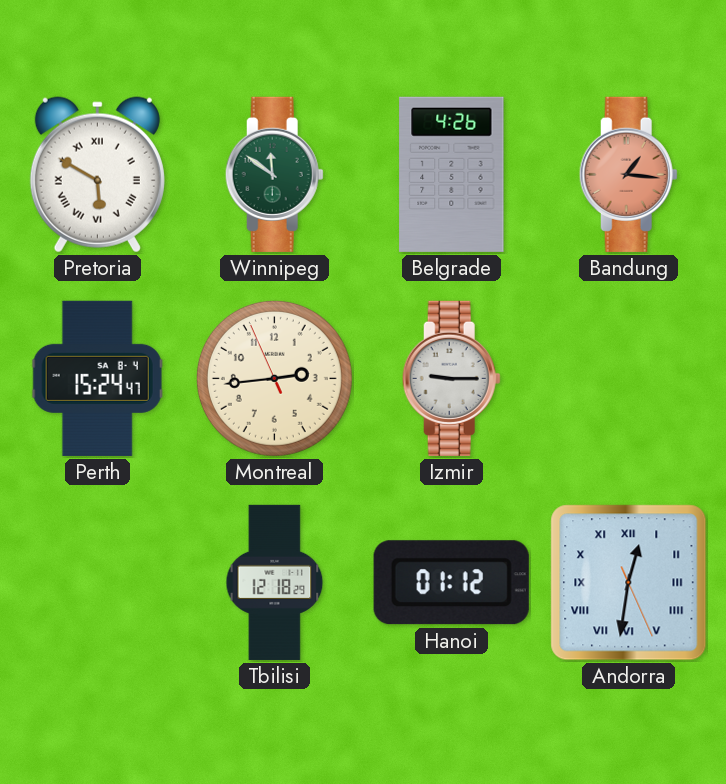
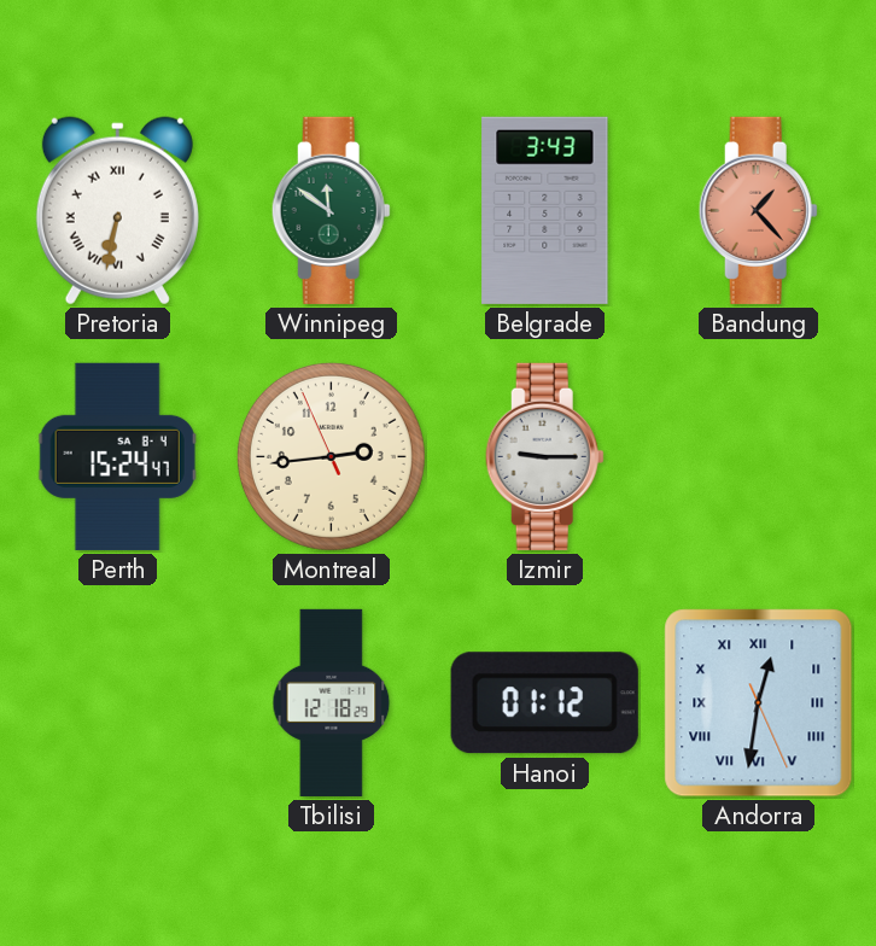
Pretoria: 5:50 -> 6:32 (117, 211)
Belgrade: 4:26 -> 3:43 (545, 210)
Bandung: 1:16 -> 1:23 (758, 210)
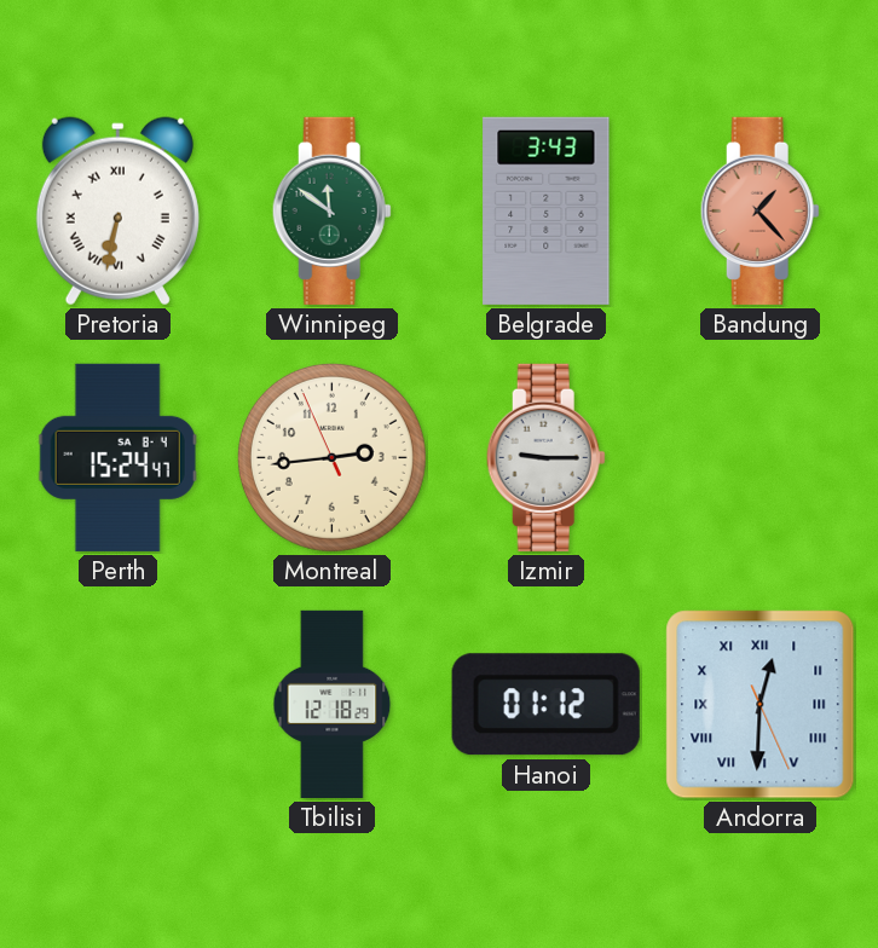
Andorra: 12:31 -> 12:30 (761, 705)
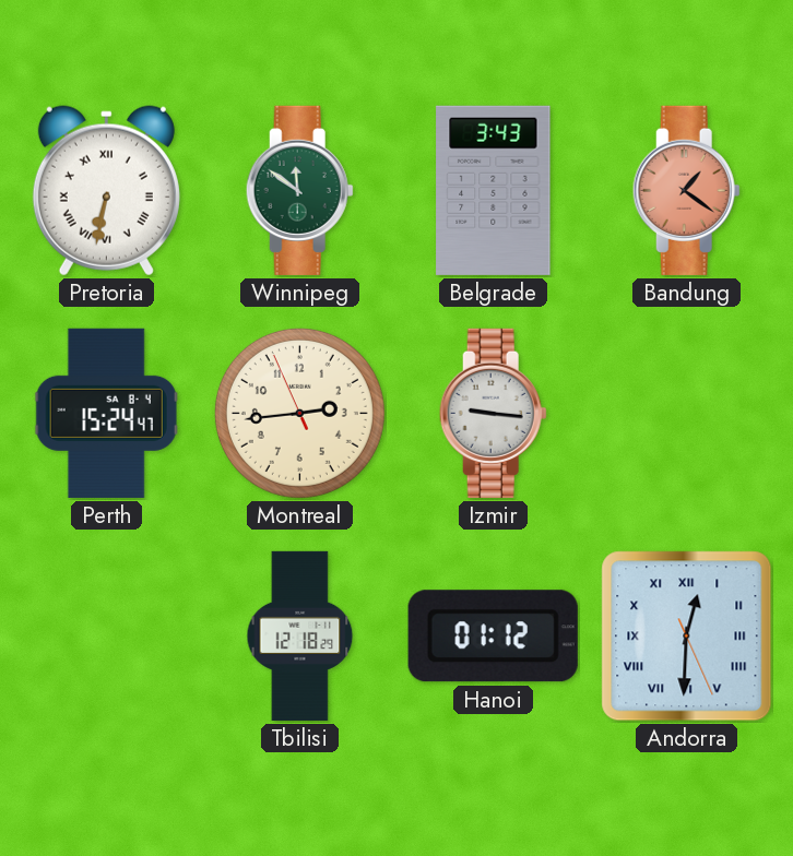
Bandung: 1:23 -> 1:21 (686, 190)
Izmir: 9:15 -> 9:16 (493, 413)
